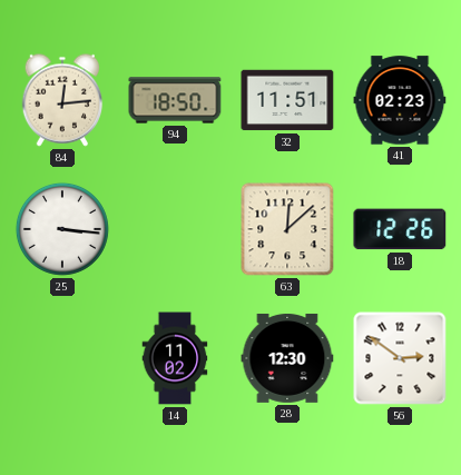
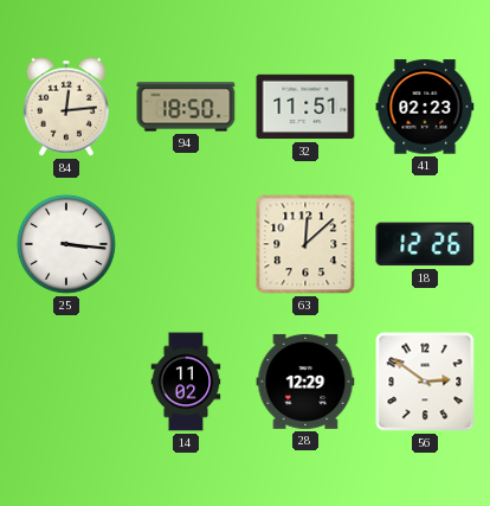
28: 12:30 -> 12:29 (305, 382)
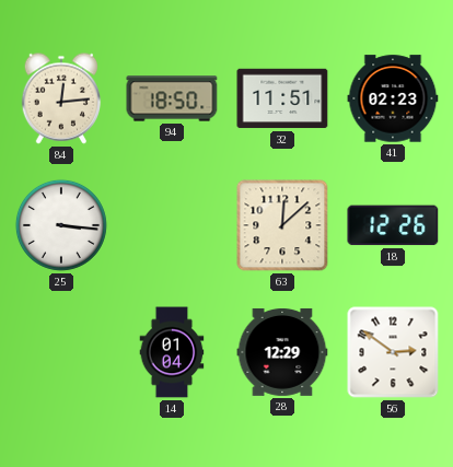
14: 11:02 -> 01:04 (172, 352)
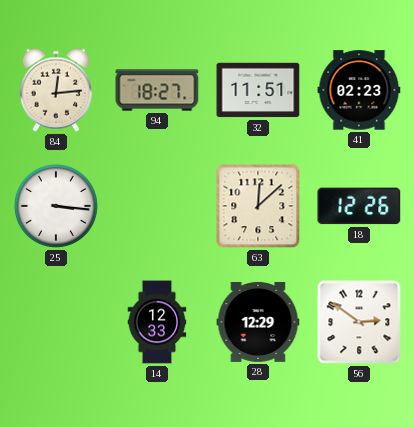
94: 18:50 -> 18:27 (157, 90)
14: 01:04 -> 12:33 (157, 322)
